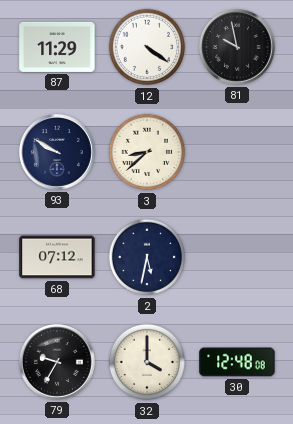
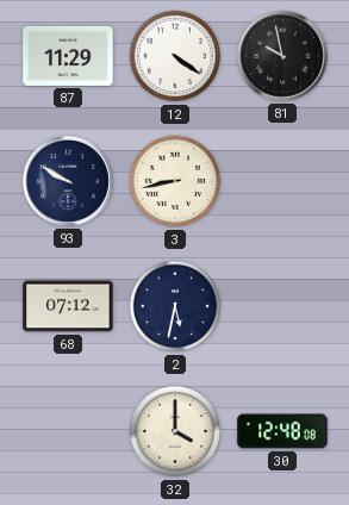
3: 8:38 -> 8:43 (175, 181)
79: 9:35 -> none (57, 362)
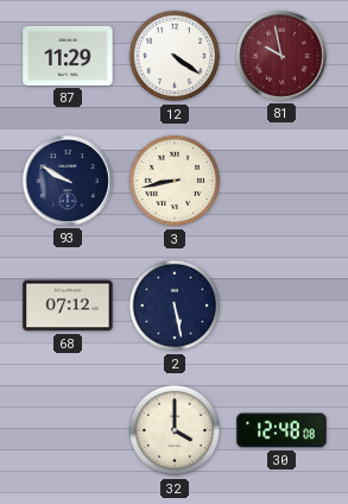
81 dial: black -> burgundy (281, 56)
2: 5:32 -> 5:28 (175, 305)
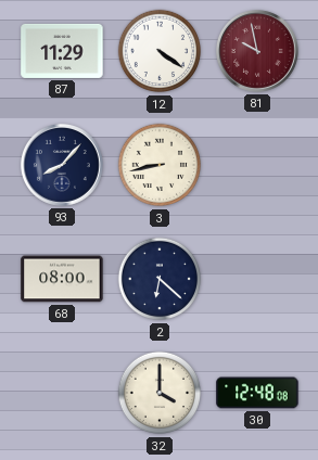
93: 9:50 -> 8:07 (62, 165)
68: 07:12 -> 08:00 (62, 279)
2: 5:28 -> 6:22 (160, 279)
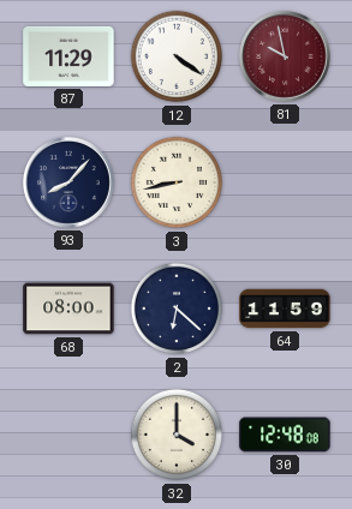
64: none -> 11:59 (285, 309)
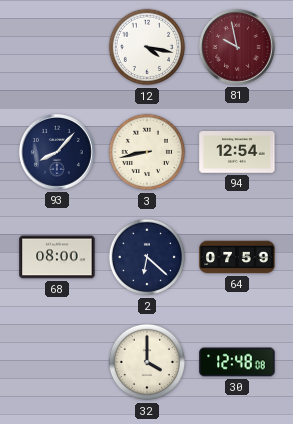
87: 11:29 -> none (68, 56)
12: 4:21 -> 4:17 (147, 47)
94: none -> 12:54 (237, 152)
64: 11:59 -> 07:59 (237, 257)
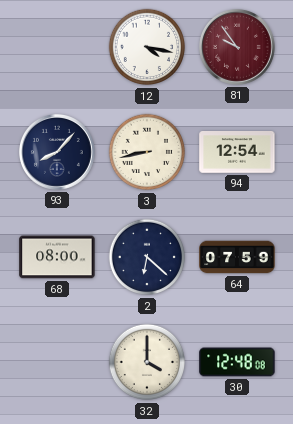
81: 9:58 -> 9:54 (237, 47)
